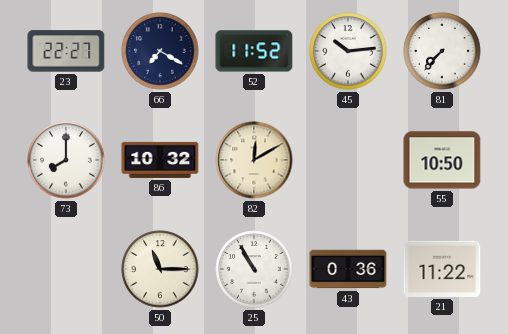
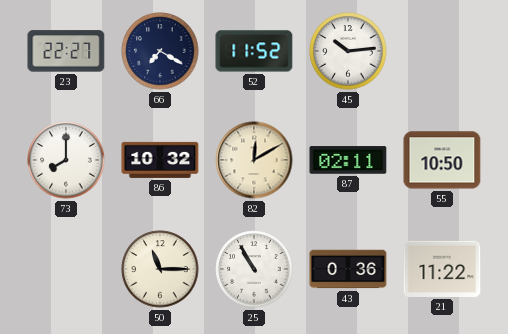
81: 7:37 -> none (442, 51)
87: none -> 02:11 (348, 160)
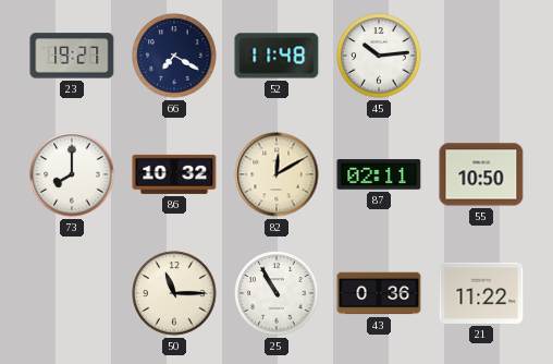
23: 22:27 -> 19:27 (72, 56)
52: 11:52 -> 11:48 (276, 56)
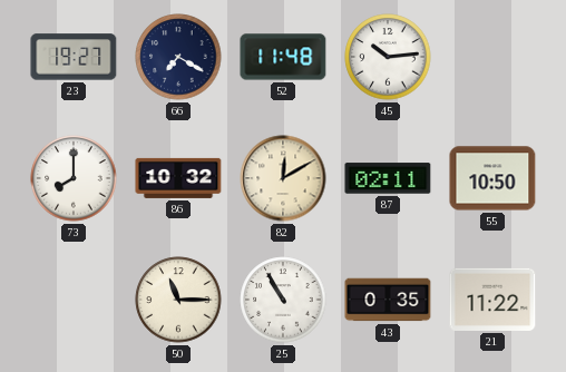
43: 0:36 -> 0:35 (388, 300)
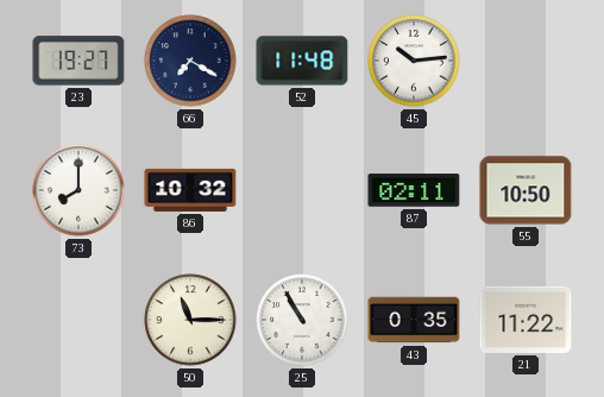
82: 12:10 -> none (283, 178)
